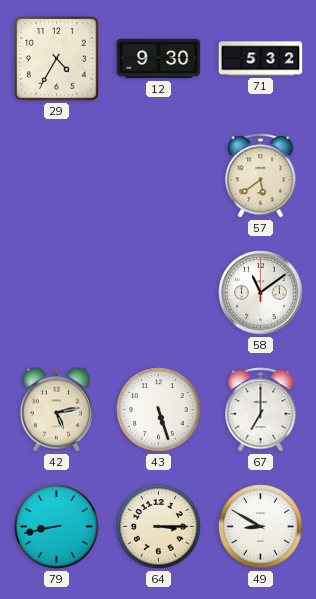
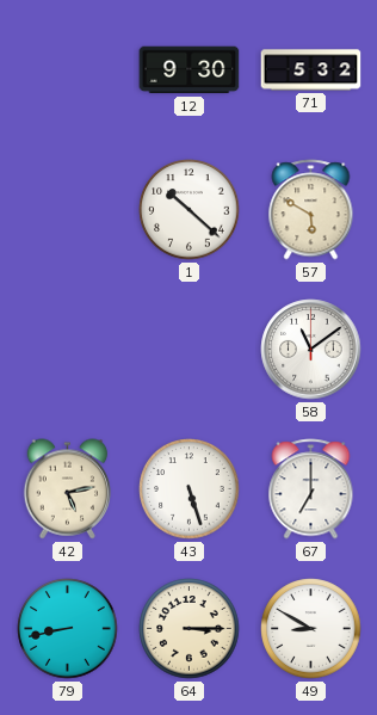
29: 4:35 -> none (57, 59)
1: none -> 10:22 (190, 210)
57: 5:39 -> 5:50 (311, 210)
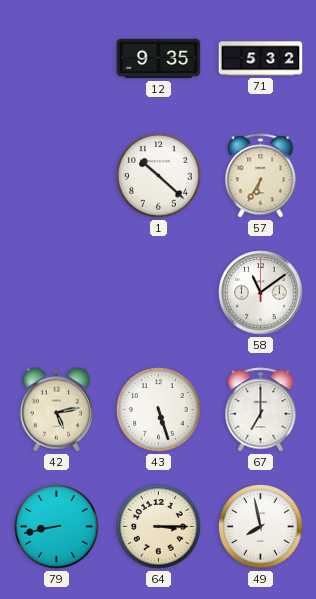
12: 9:30 -> 9:35 (159, 59)
57: 5:50 -> 6:35 (261, 176)
49: 8:50 -> 7:58 (261, 527)
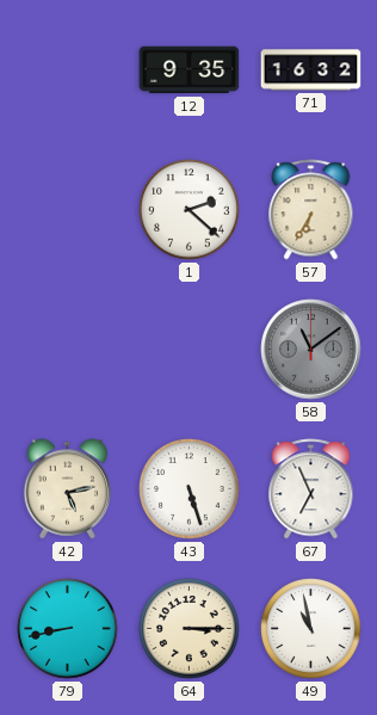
71: 5:32 -> 16:32 (311, 70)
1: 10:22 -> 2:22 (190, 210)
58 dial: white -> grey (311, 350)
67: 7:00 -> 6:56 (311, 489)
49: 7:58 -> 10:58 (311, 629)
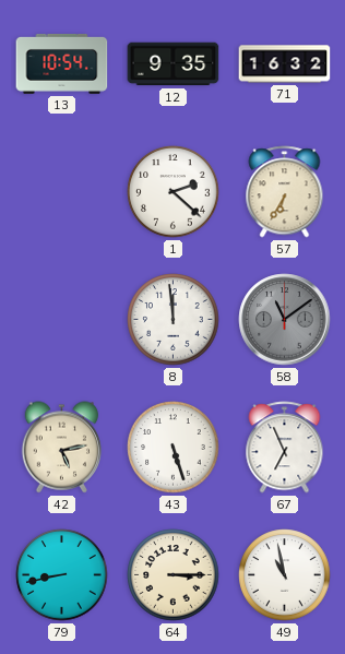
13: none -> 10:54 (62, 63)
8: none -> 11:59 (174, 320)
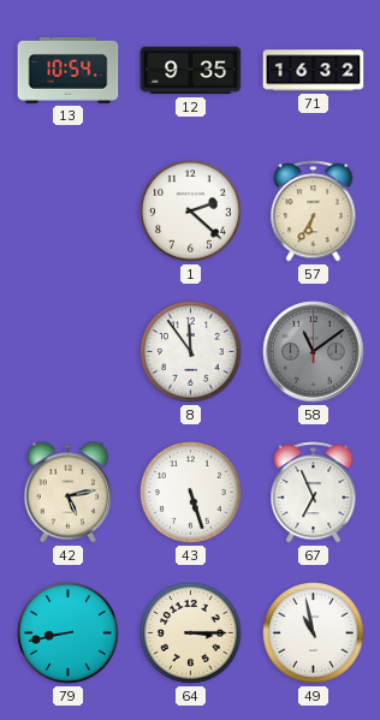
8: 11:59 -> 11:54 (191, 352)
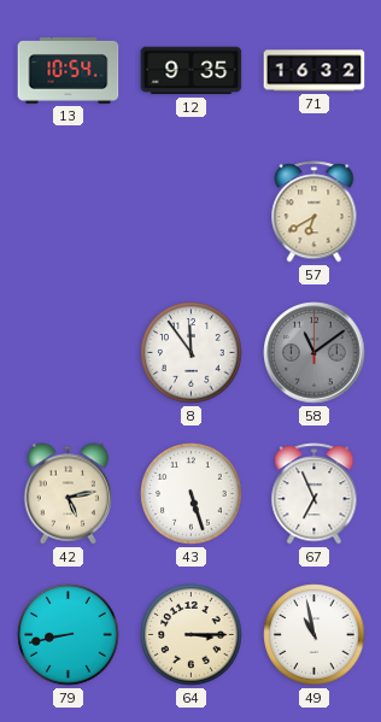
1: 2:22 -> none (191, 212)
57: 6:35 -> 6:40 (315, 212)
